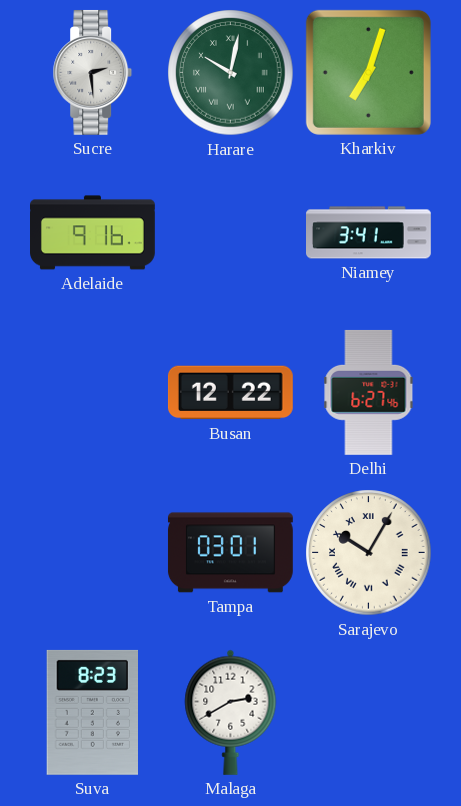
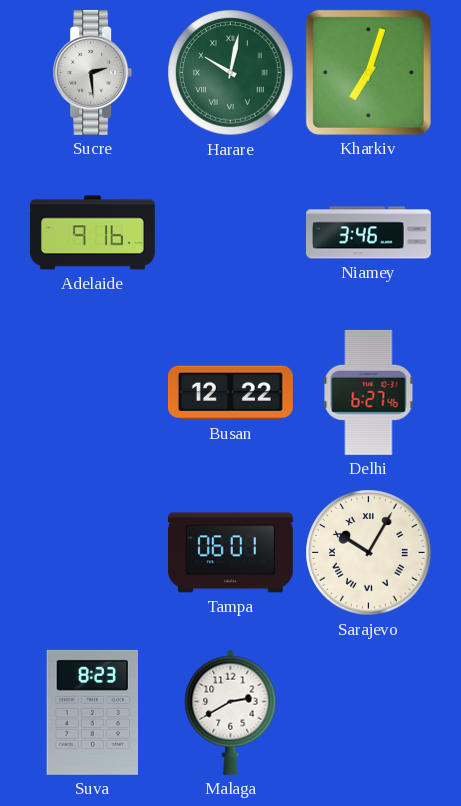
Niamey: 3:41 -> 3:46 (369, 233)
Tampa: 03:01 -> 06:01 (230, 553)
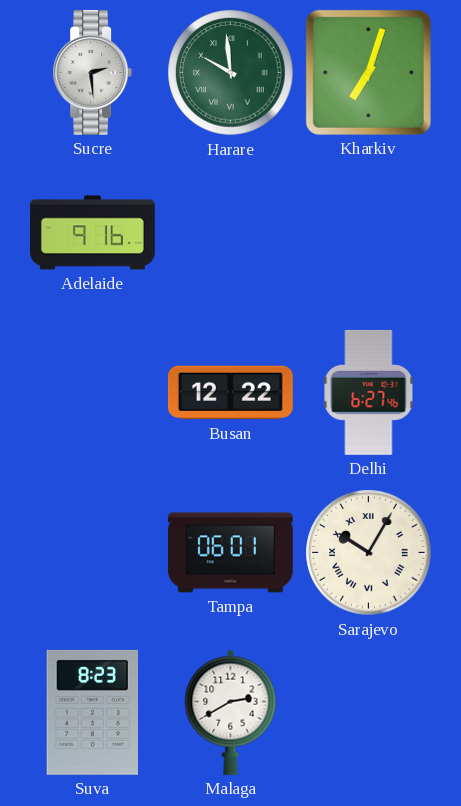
Harare: 10:02 -> 9:59 (231, 73)
Niamey: 3:46 -> none (369, 233)
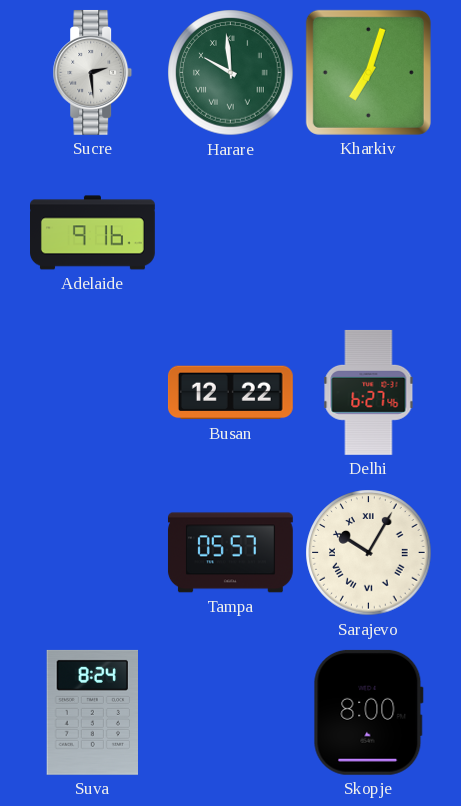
Tampa: 06:01 -> 05:57 (230, 553)
Suva: 8:23 -> 8:24 (93, 712)
Malaga: 2:40 -> none (231, 712)
Skopje: none -> 8:00 (368, 712)
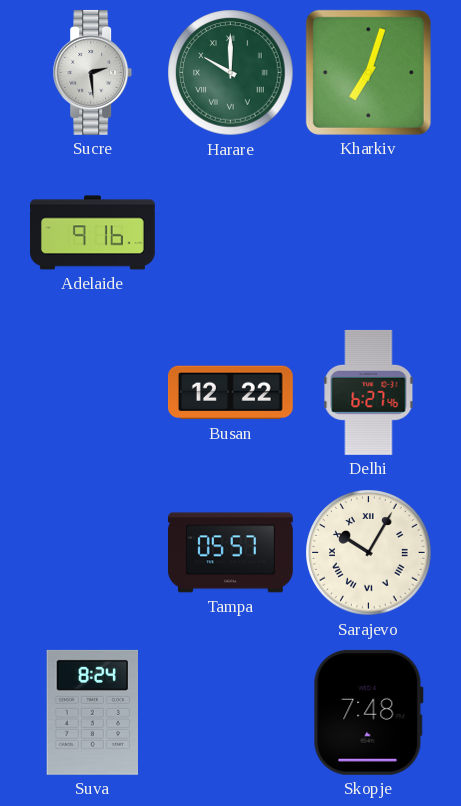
Harare: 9:59 -> 10:00 (231, 73)
Skopje: 8:00 -> 7:48 (368, 712)
